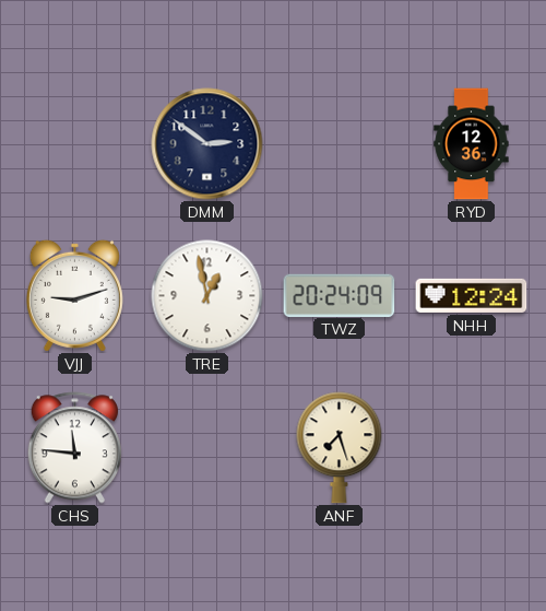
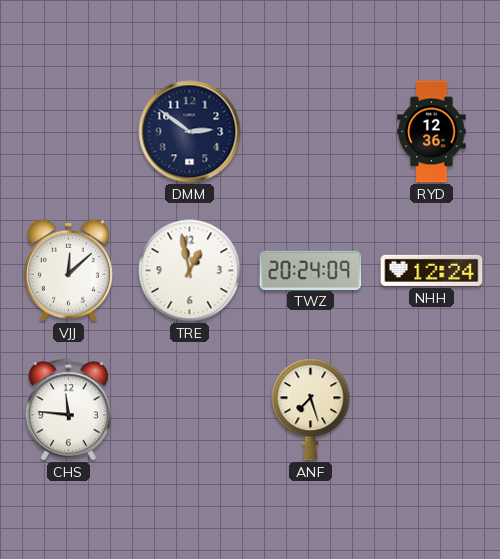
VJJ: 9:12 -> 12:08 (68, 270)
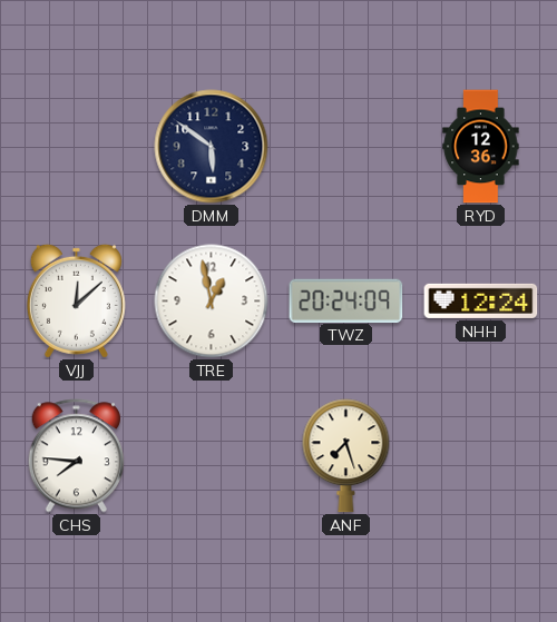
DMM: 2:51 -> 5:51 (212, 147)
CHS: 11:46 -> 7:46 (76, 456)
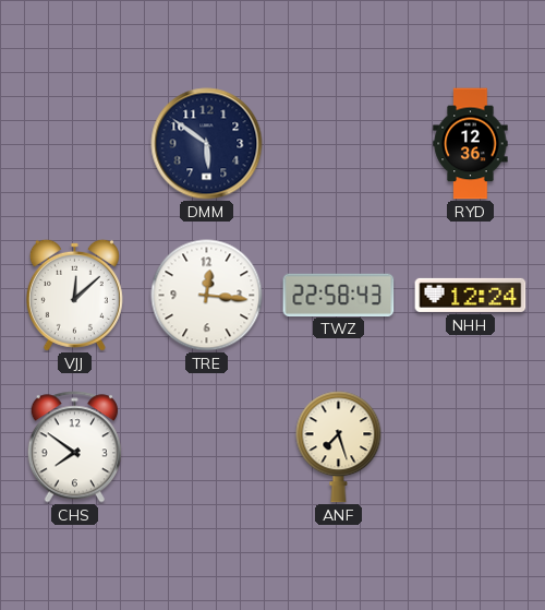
TRE: 12:58 -> 12:16 (207, 296)
TWZ: 20:24 -> 22:58 (339, 295)
CHS: 7:46 -> 7:51 (74, 447)
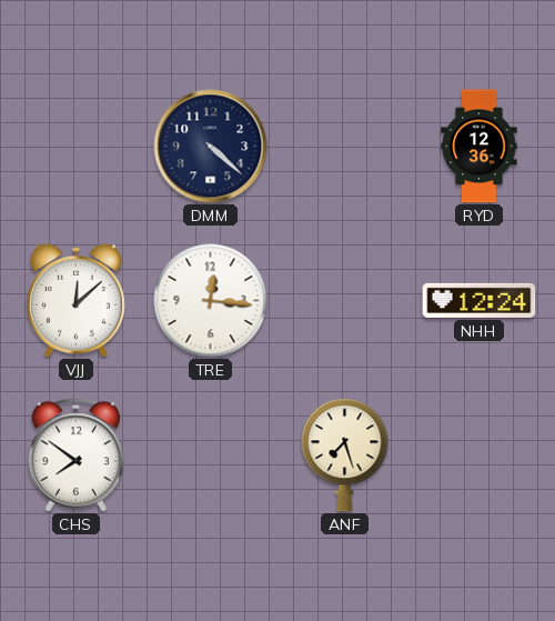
DMM: 5:51 -> 4:22 (211, 147)
TWZ: 22:58 -> none (339, 295)
